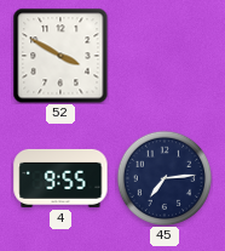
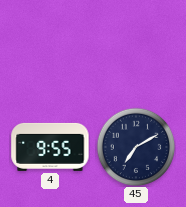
52: 3:50 -> none (60, 56)
45: 7:14 -> 7:10 (136, 147)
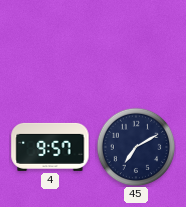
4: 9:55 -> 9:57 (50, 147)
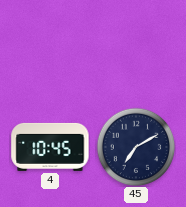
4: 9:57 -> 10:45 (50, 147)
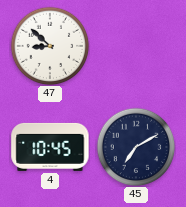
47: none -> 8:52 (50, 46)
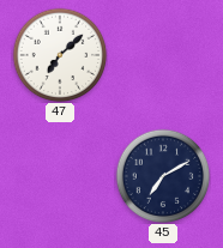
47: 8:52 -> 7:08 (60, 55)
4: 10:45 -> none (50, 147)
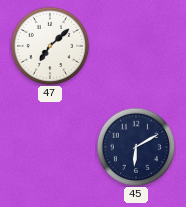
45: 7:10 -> 6:10 (136, 147)
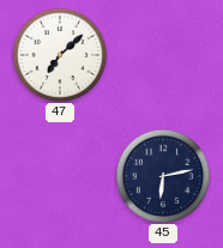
45: 6:10 -> 6:13 (163, 176)
